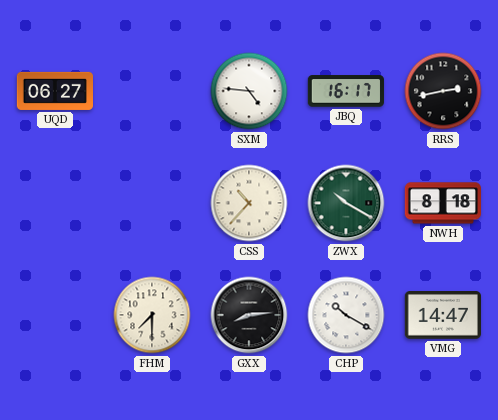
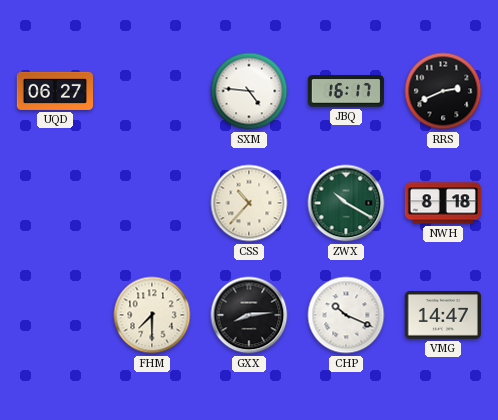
RRS: 2:43 -> 2:41 (443, 91)
CHP: 10:20 -> 10:19 (346, 315)
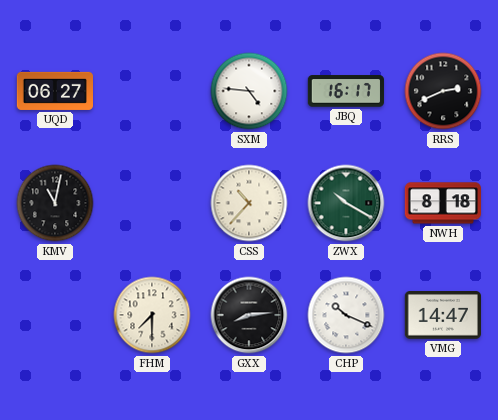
KMV: none -> 11:02 (55, 203)
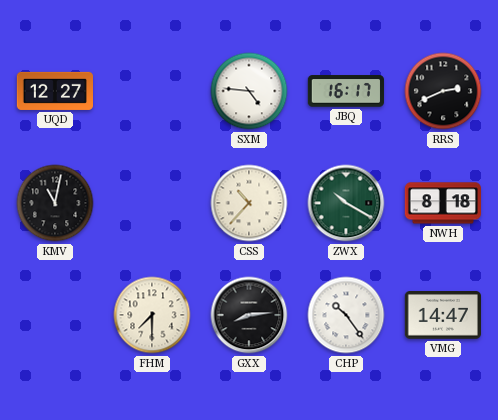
UQD: 06:27 -> 12:27 (54, 91)
CHP: 10:19 -> 10:24 (346, 315)
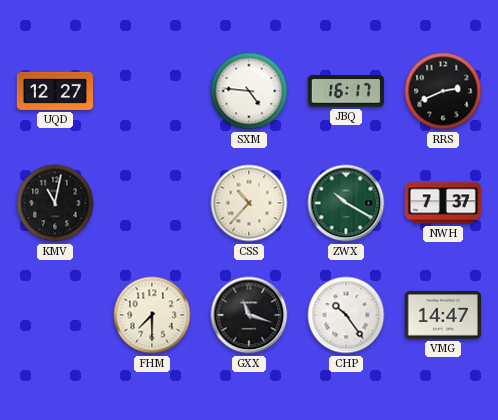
NWH: 8:18 -> 7:37 (442, 203)
GXX: 8:14 -> 11:18 (249, 315)
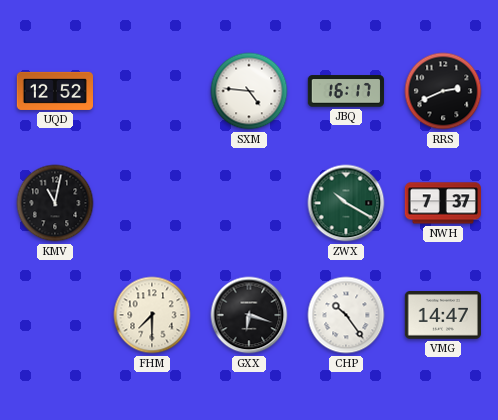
UQD: 12:27 -> 12:52 (54, 91)
CSS: 10:37 -> none (249, 203)
GXX: 11:18 -> 6:18 (249, 315)
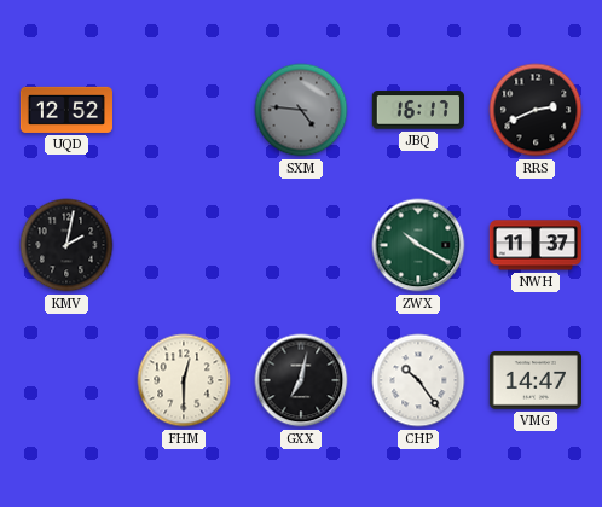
SXM dial: white -> grey (301, 110)
KMV: 11:02 -> 2:02 (66, 245)
NWH: 7:37 -> 11:37 (534, 245)
FHM: 7:30 -> 12:30 (184, 380)
GXX: 6:18 -> 7:02 (301, 380)
